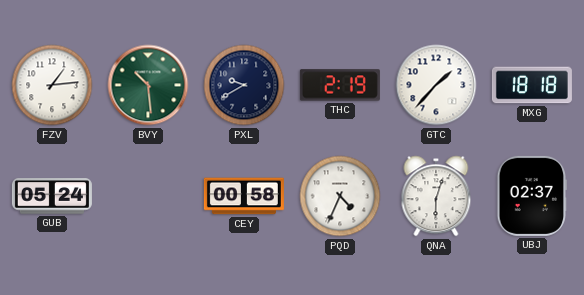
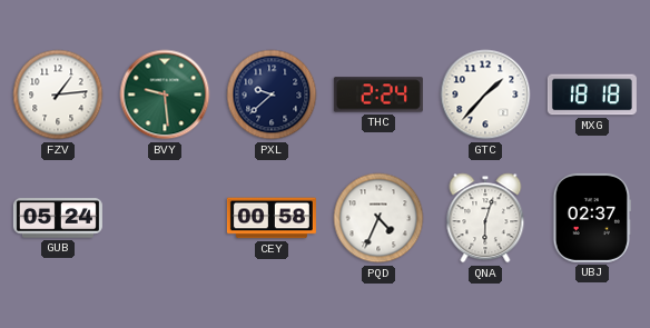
BVY: 10:29 -> 9:29 (165, 95)
PXL: 9:40 -> 9:38 (272, 95)
THC: 2:19 -> 2:24 (378, 95)
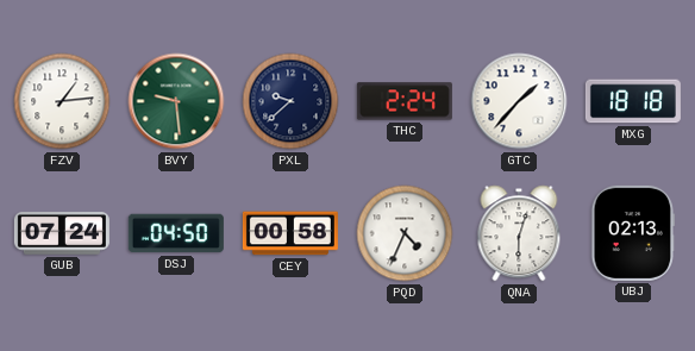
GUB: 05:24 -> 07:24 (62, 233)
DSJ: none -> 04:50 (176, 233)
UBJ: 02:37 -> 02:13 (633, 233)
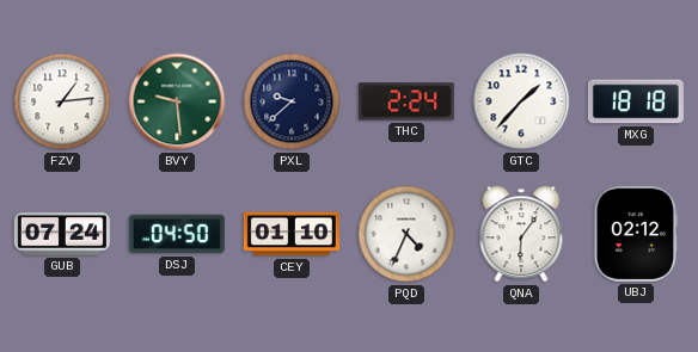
CEY: 00:58 -> 01:10 (292, 234)
QNA: 6:03 -> 6:06 (521, 234)
UBJ: 02:13 -> 02:12 (636, 234)
